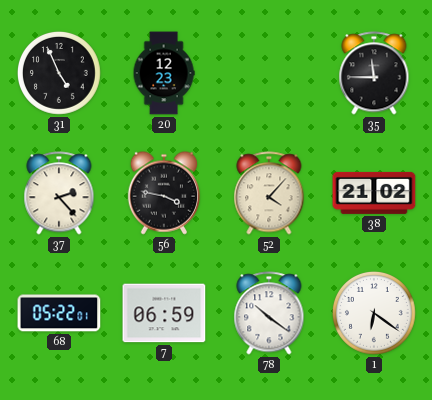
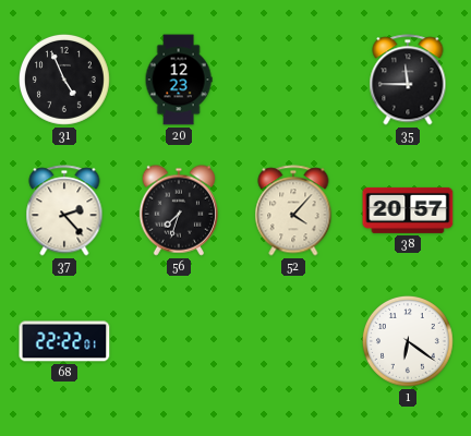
56: 3:47 -> 7:33 (178, 210)
38: 21:02 -> 20:57 (408, 210)
68: 05:22 -> 22:22 (64, 341)
7: 06:59 -> none (164, 313)
78: 10:21 -> none (269, 313)
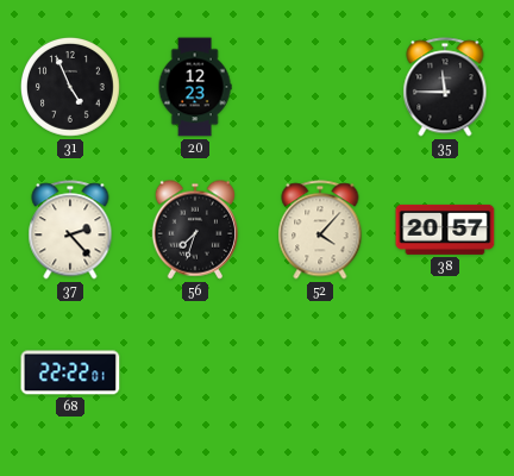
1: 6:21 -> none (408, 341)
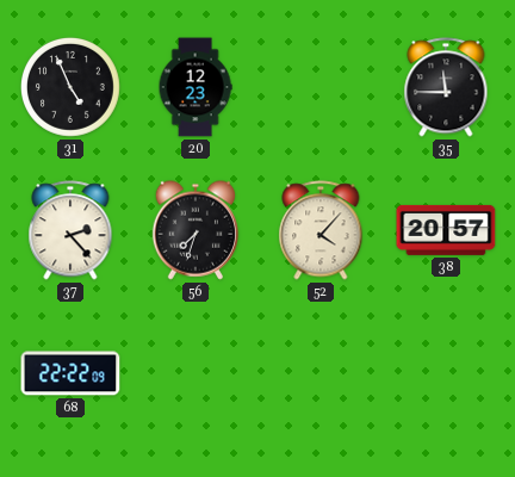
68: 22:22:01 -> 22:22:09 (70, 373)
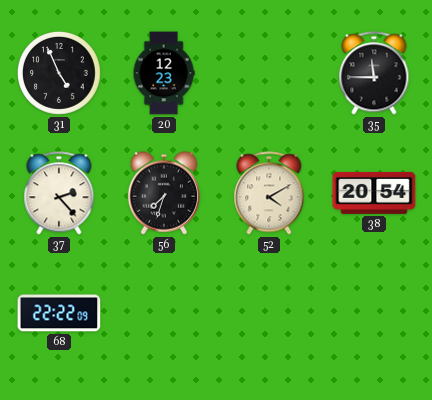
52: 4:07 -> 4:10 (269, 193)
38: 20:57 -> 20:54 (374, 193)
